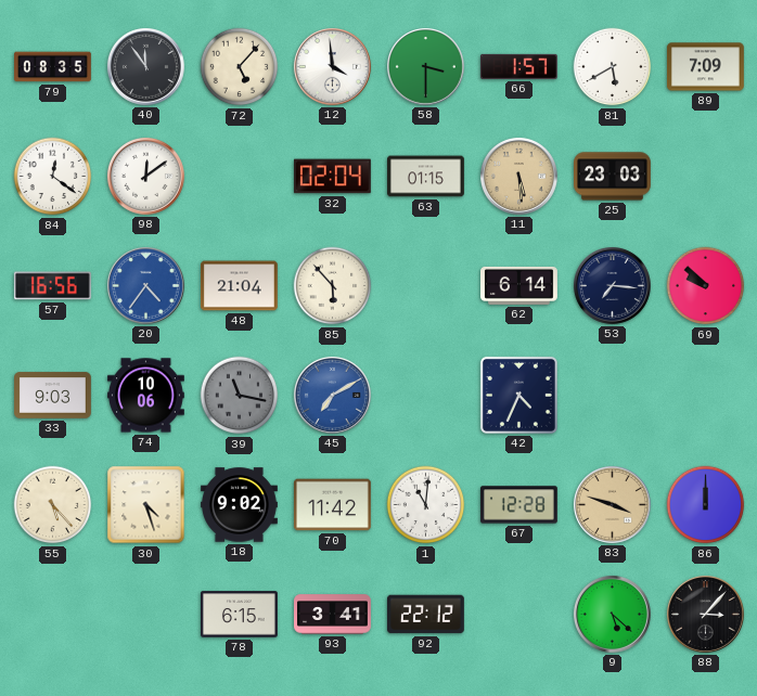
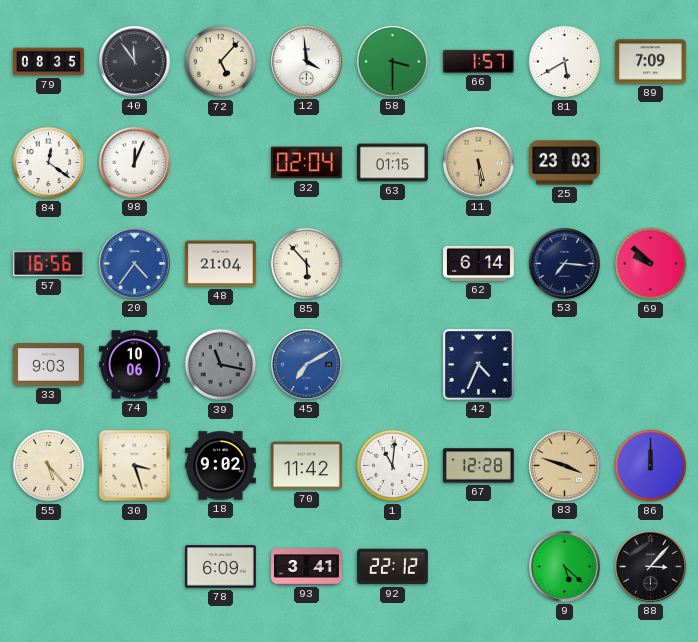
98: 12:09 -> 12:04 (134, 162)
30: 4:27 -> 3:27 (135, 466)
78: 6:15 -> 6:09 (220, 567)
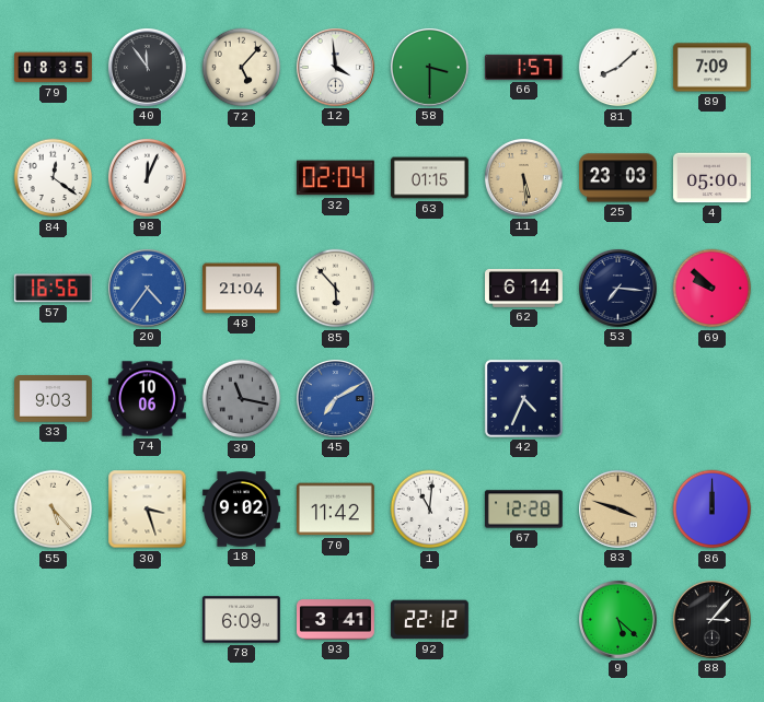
81: 5:40 -> 8:08 (618, 68)
4: none -> 05:00 (711, 178)
